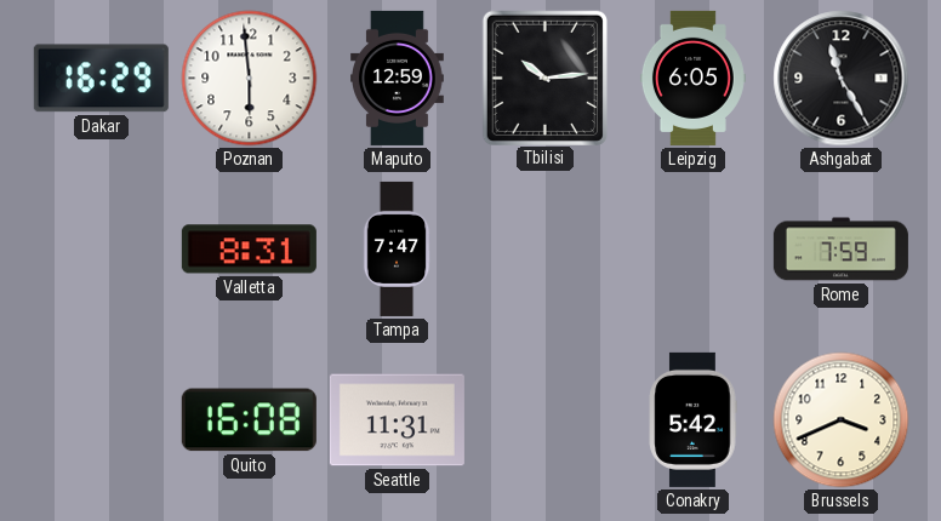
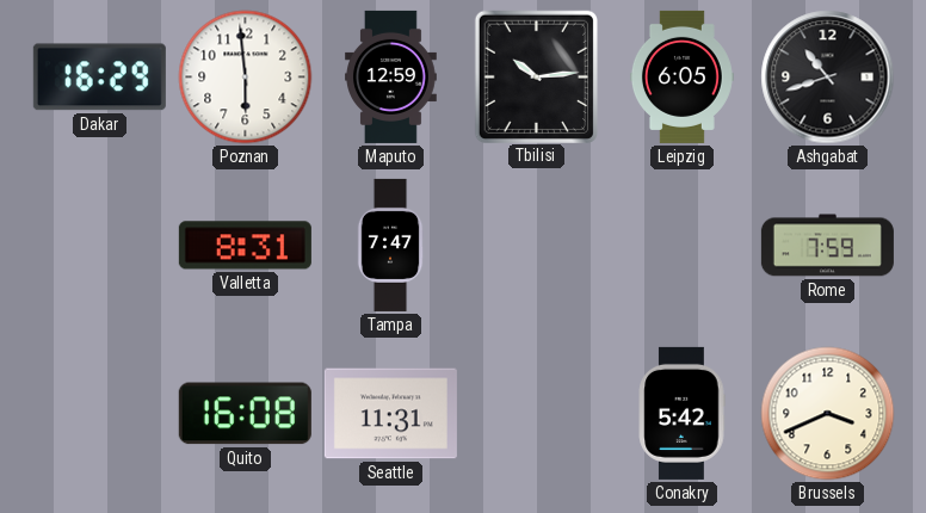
Ashgabat: 11:25 -> 10:42 (828, 78)
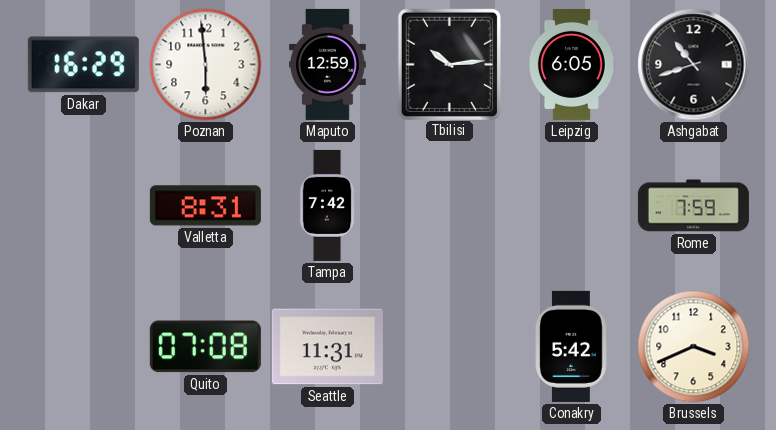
Tampa: 7:47 -> 7:42 (327, 205)
Quito: 16:08 -> 07:08 (205, 347)
